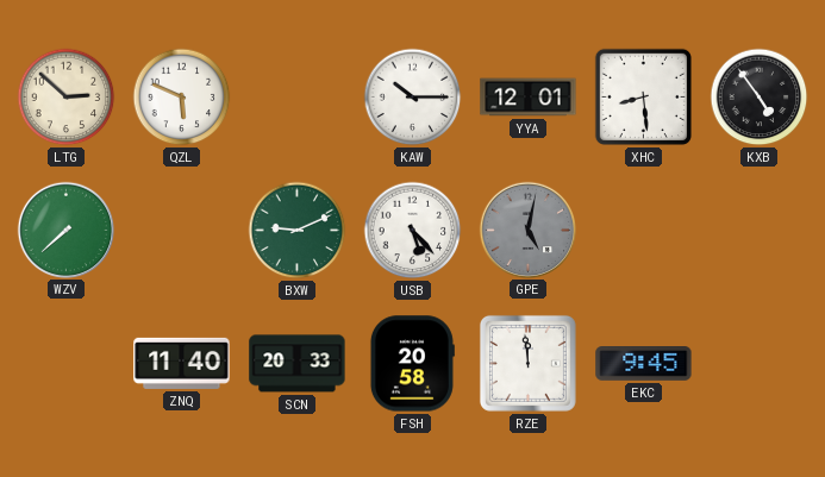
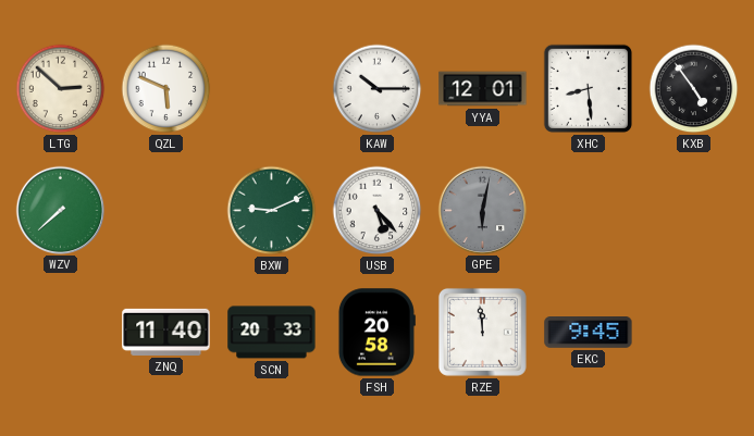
GPE: 5:02 -> 6:02 (482, 210)
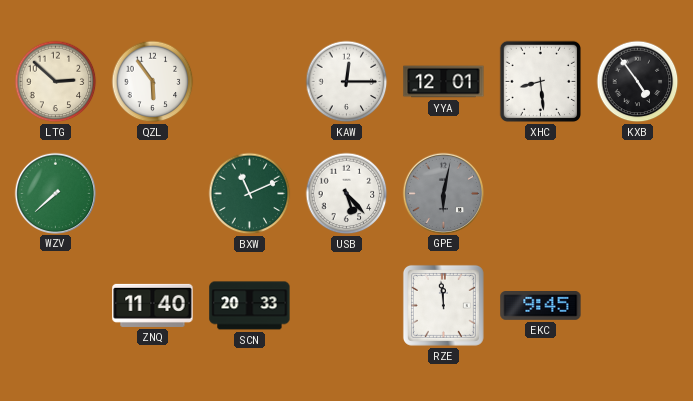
QZL: 5:49 -> 5:54 (153, 82)
KAW: 10:15 -> 12:15 (347, 82)
BXW: 9:11 -> 11:11 (250, 194)
FSH: 20:58 -> none (376, 333)
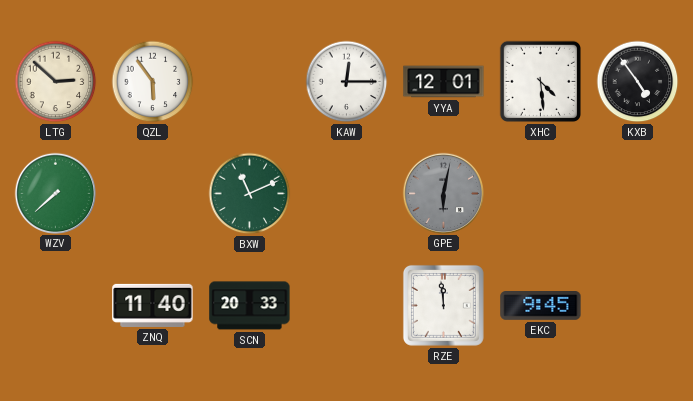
XHC: 8:29 -> 4:29 (540, 81)
USB: 5:23 -> none (347, 194)
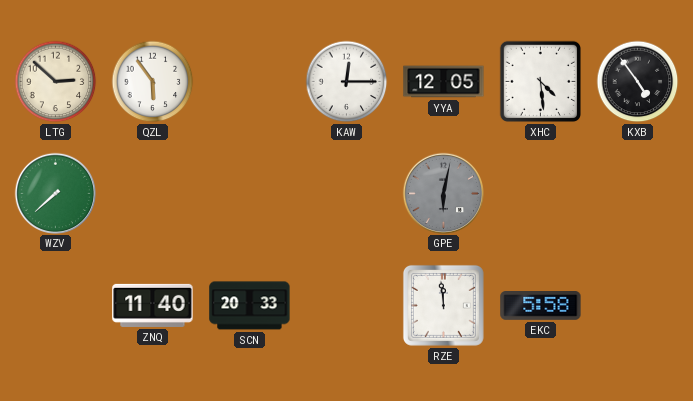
YYA: 12:01 -> 12:05 (444, 82)
BXW: 11:11 -> none (250, 194)
EKC: 9:45 -> 5:58 (541, 306)
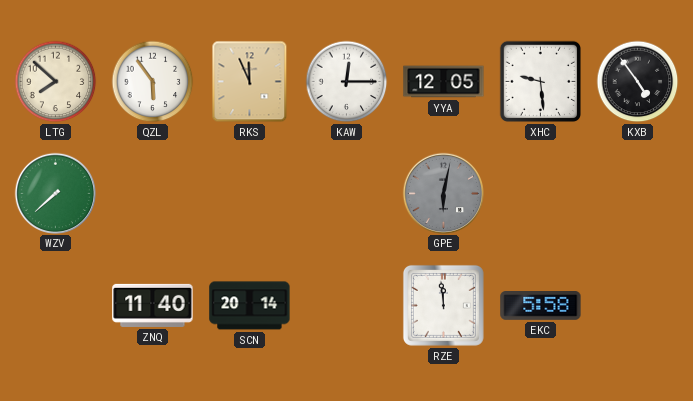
LTG: 2:52 -> 7:52 (56, 82)
RKS: none -> 11:56 (250, 82)
XHC: 4:29 -> 9:29 (540, 81)
SCN: 20:33 -> 20:14 (250, 306)
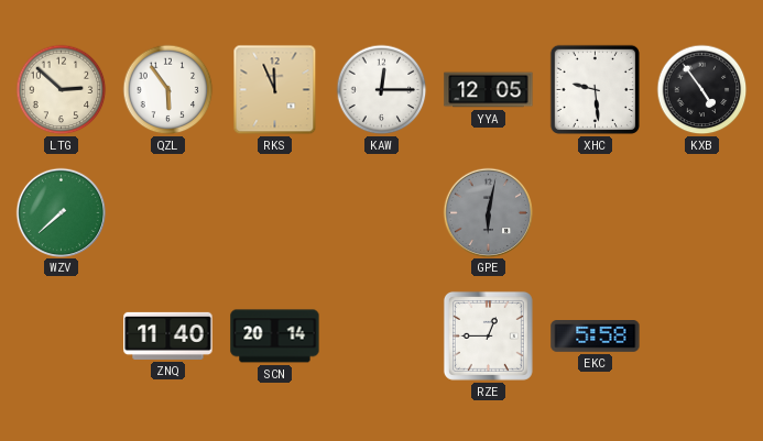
LTG: 7:52 -> 2:52 (62, 90)
RZE: 11:59 -> 12:45 (488, 335)
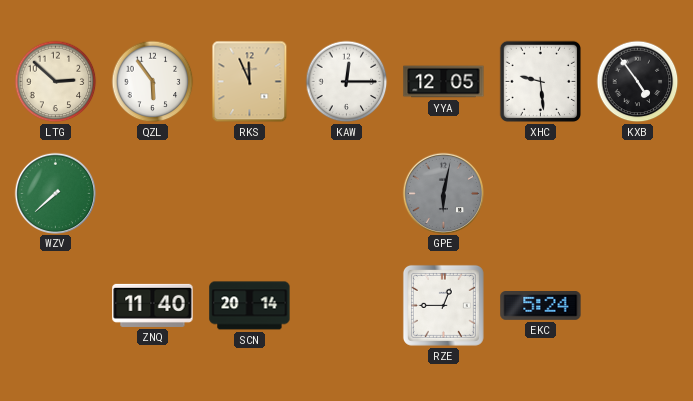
EKC: 5:58 -> 5:24 (541, 306)
